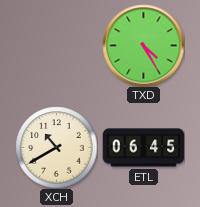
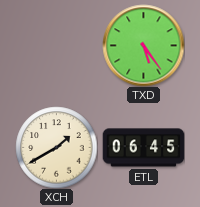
TXD: 4:25 -> 5:24 (143, 45)
XCH: 10:40 -> 1:40 (56, 147)
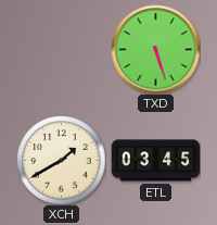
TXD: 5:24 -> 5:27 (155, 49)
ETL: 06:45 -> 03:45 (155, 161)
